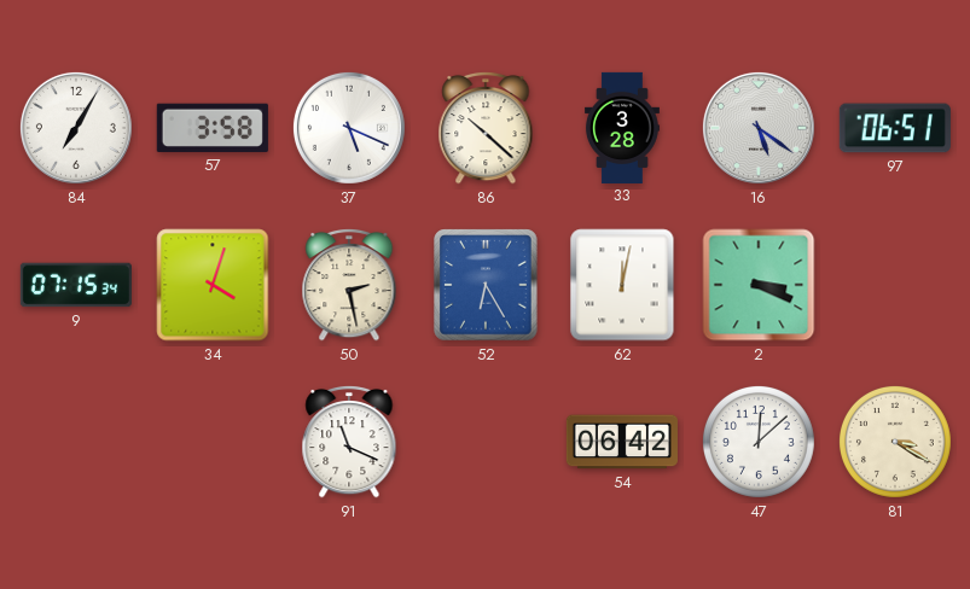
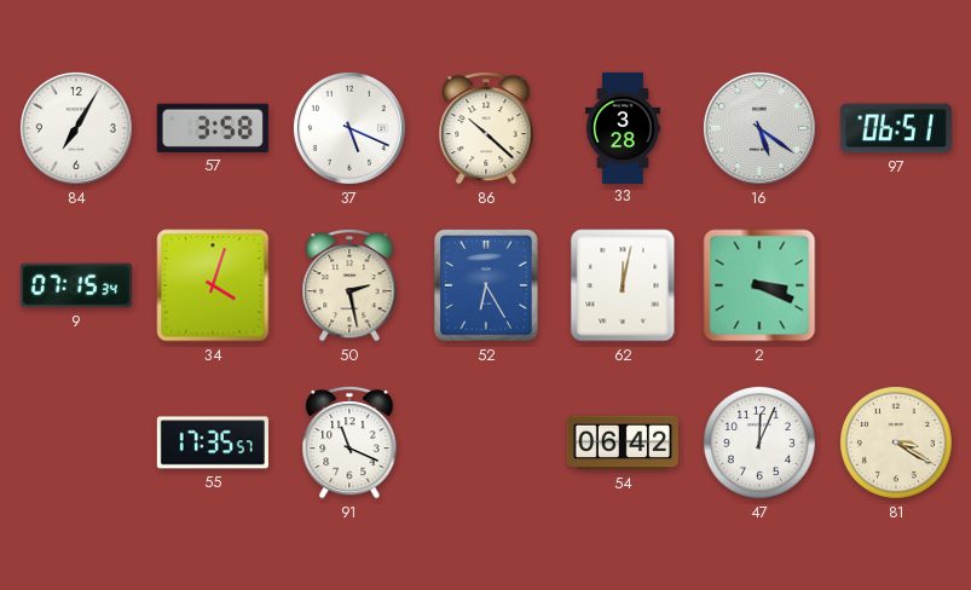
55: none -> 17:35 (213, 442)
47: 12:08 -> 12:04 (759, 442)
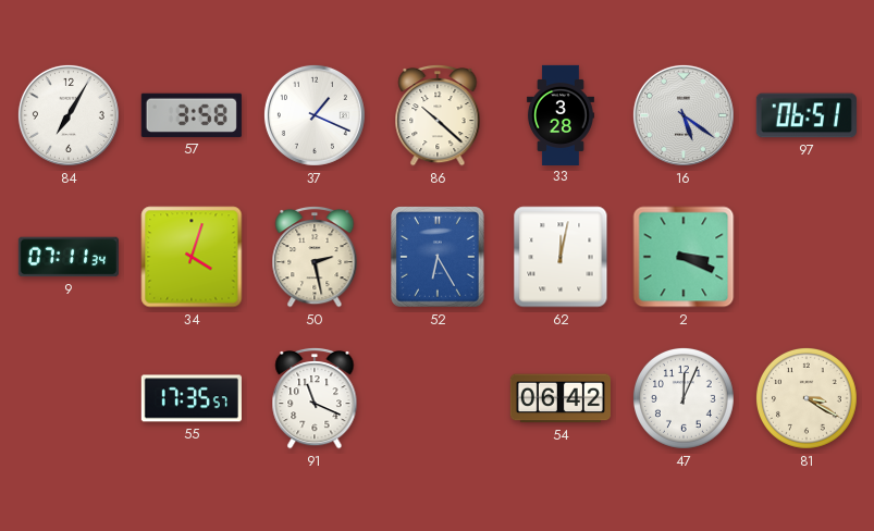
37: 5:19 -> 1:19 (315, 115)
9: 07:15 -> 07:11 (69, 257)
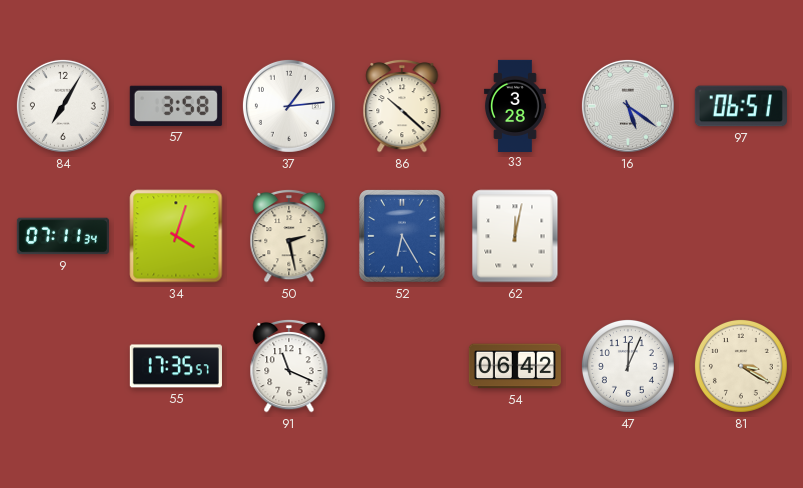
37: 1:19 -> 1:14 (289, 106)
2: 3:19 -> none (684, 257)
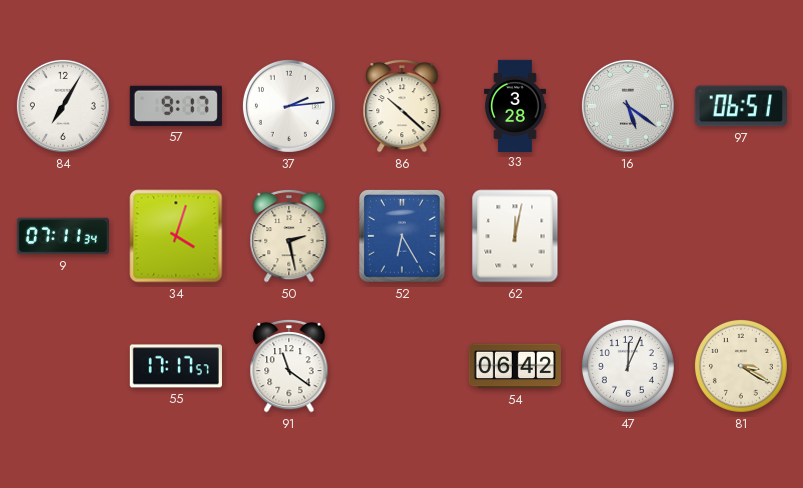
57: 3:58 -> 9:17 (176, 106)
37: 1:14 -> 2:14 (289, 106)
55: 17:35 -> 17:17 (176, 366)
91: 11:19 -> 11:21 (289, 366)
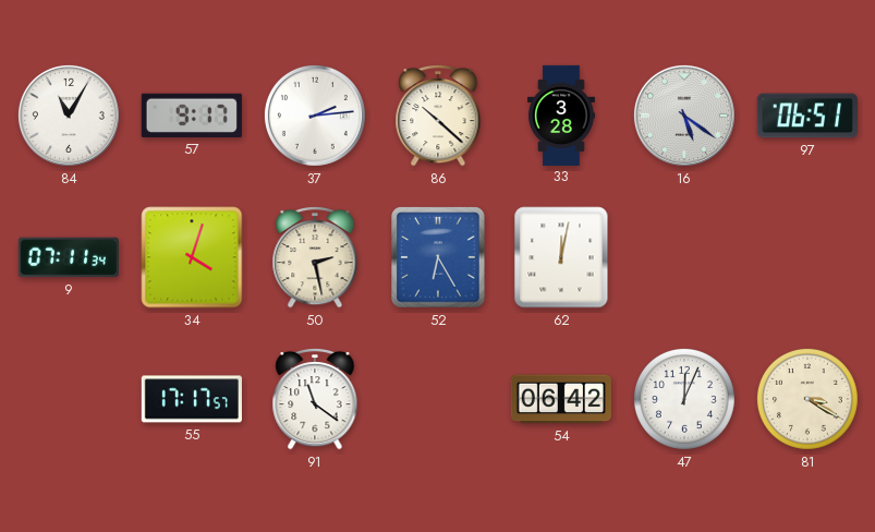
84: 7:05 -> 11:05 (69, 116)
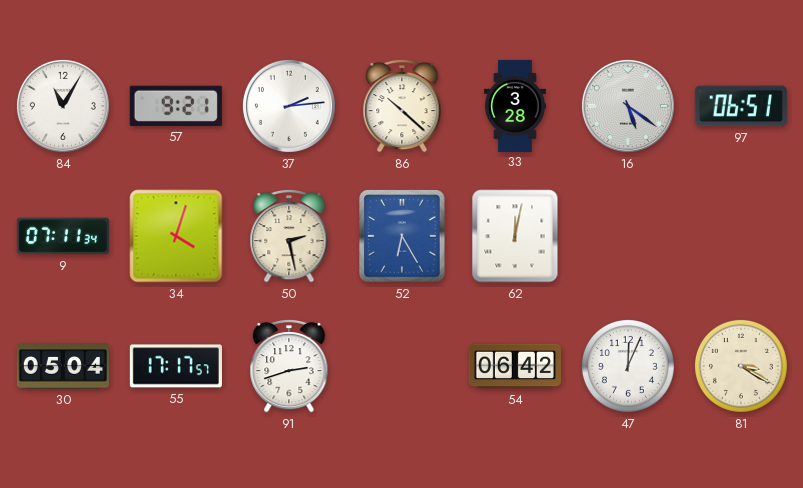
57: 9:17 -> 9:21 (176, 106)
30: none -> 05:04 (63, 366)
91: 11:21 -> 2:42 (289, 366)
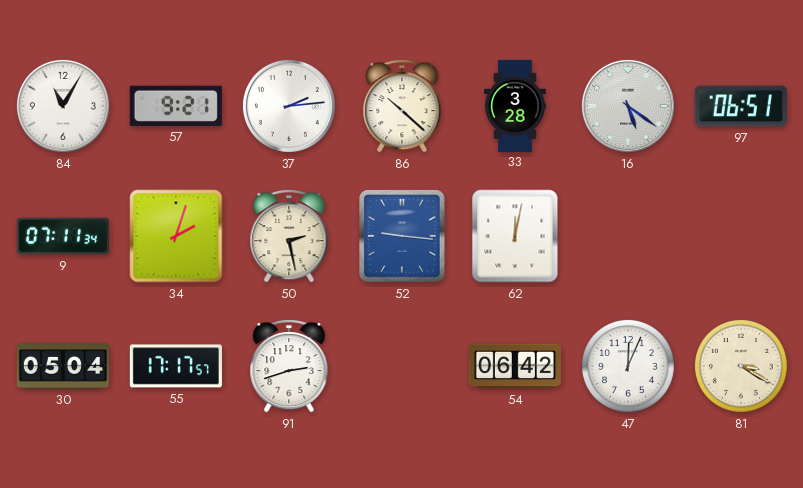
34: 4:03 -> 2:03 (176, 236)
52: 6:25 -> 9:16 (402, 236)
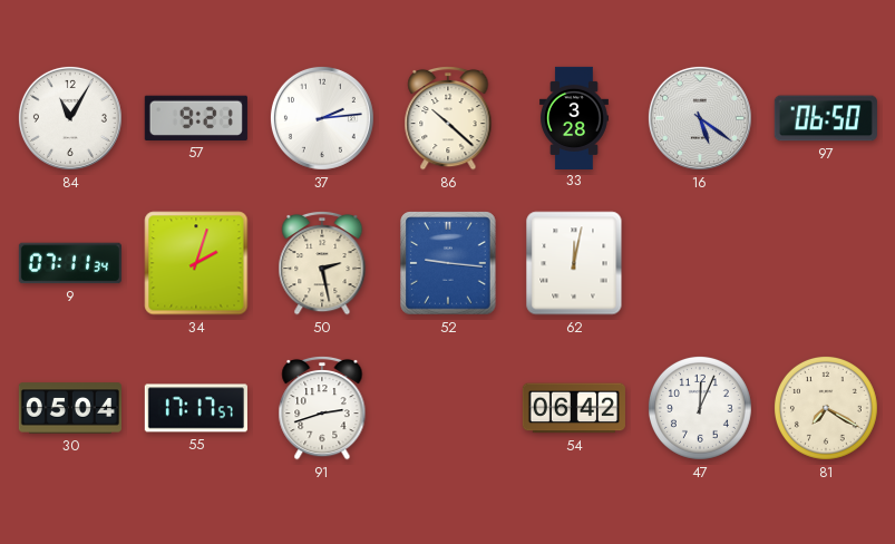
97: 06:51 -> 06:50 (826, 118)
81: 3:20 -> 7:20 (826, 408)
